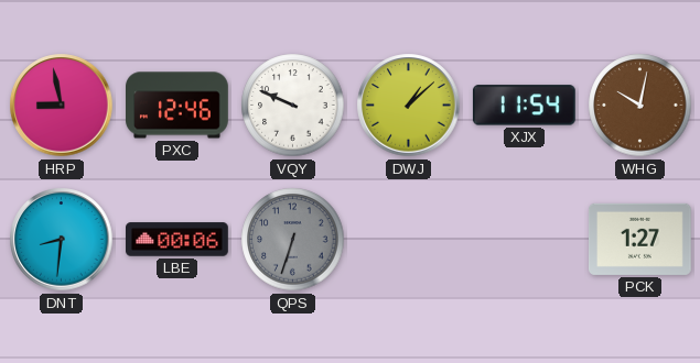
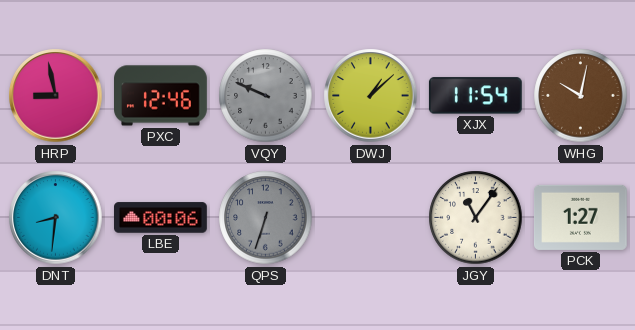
VQY dial: white -> grey (266, 96)
JGY: none -> 11:06 (476, 218)
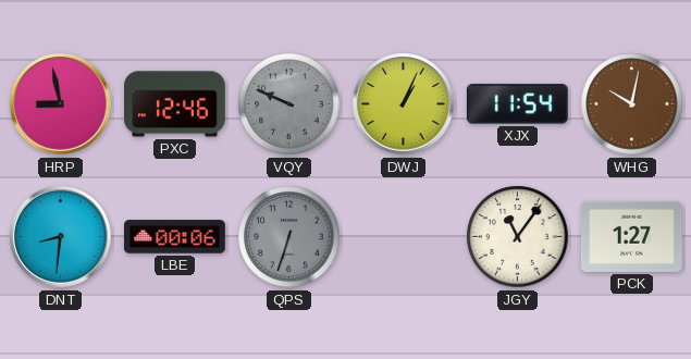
DWJ: 1:08 -> 1:04 (404, 104)
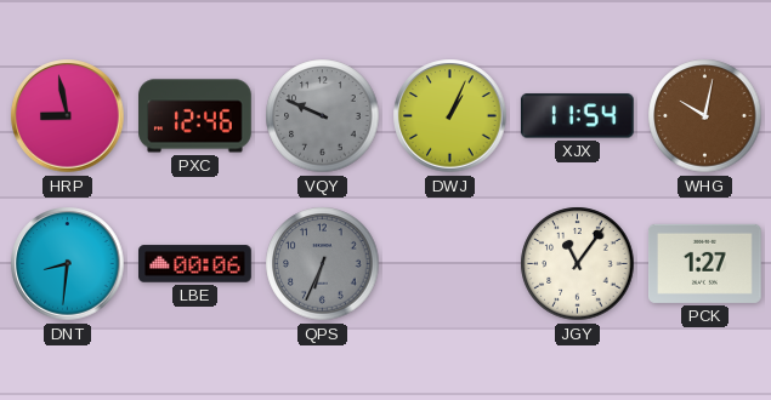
QPS: 6:33 -> 6:34 (323, 264)
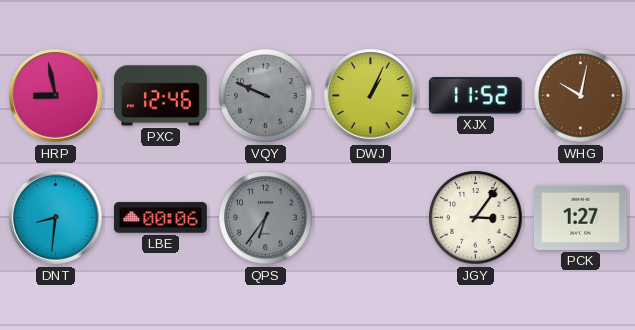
XJX: 11:54 -> 11:52 (475, 96)
QPS: 6:34 -> 6:36 (266, 218)
JGY: 11:06 -> 3:06 (476, 218)
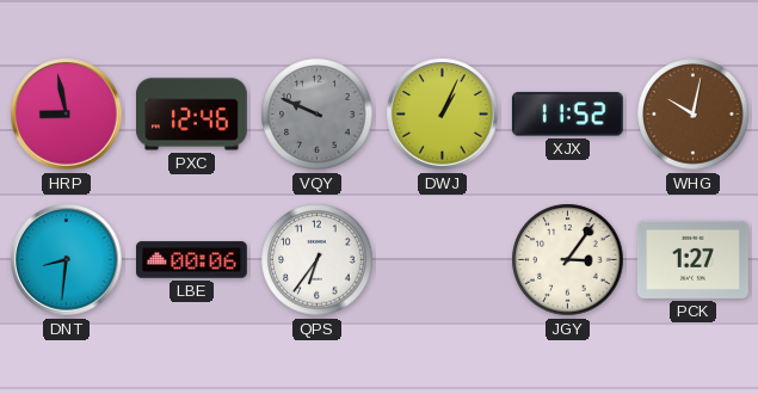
QPS dial: grey -> white (318, 260)
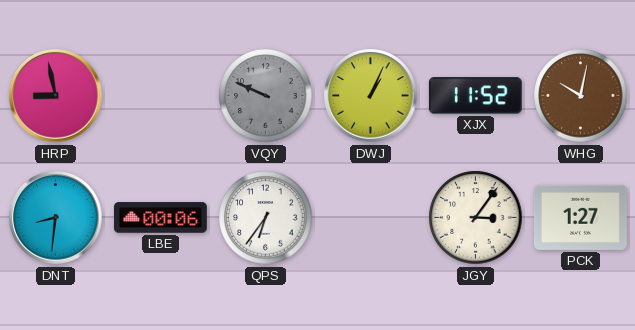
PXC: 12:46 -> none (192, 115)
